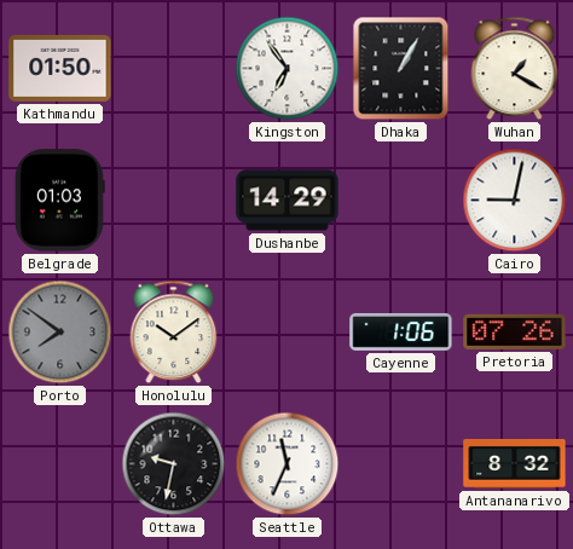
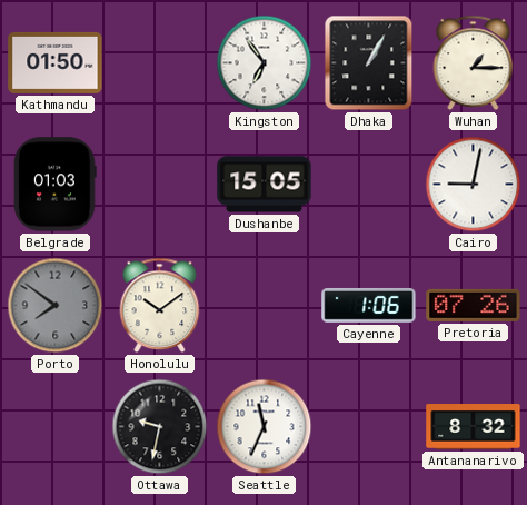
Wuhan: 1:20 -> 1:15 (474, 63)
Dushanbe: 14:29 -> 15:05 (265, 185)
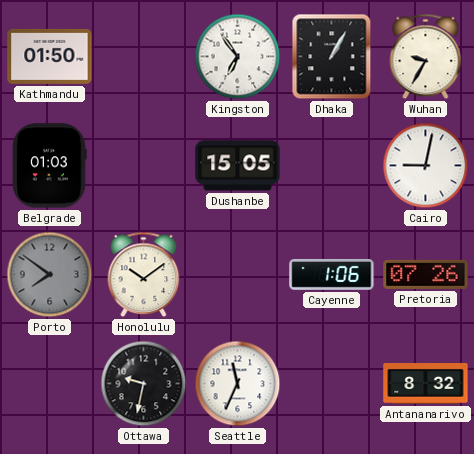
Wuhan: 1:15 -> 9:35 (426, 57)
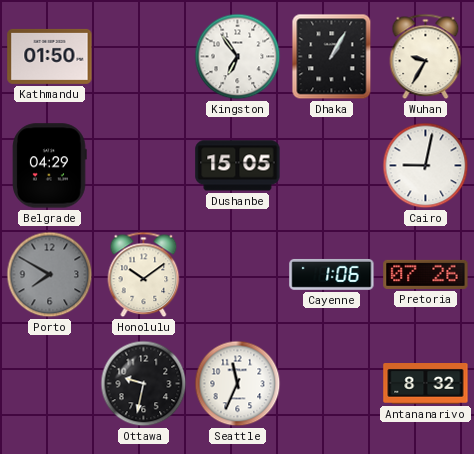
Belgrade: 01:03 -> 04:29 (50, 166)
Porto: 7:51 -> 7:50 (50, 275)
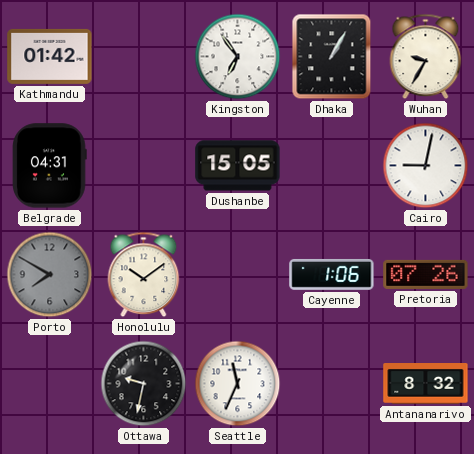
Kathmandu: 01:50 -> 01:42 (50, 56)
Belgrade: 04:29 -> 04:31 (50, 166)
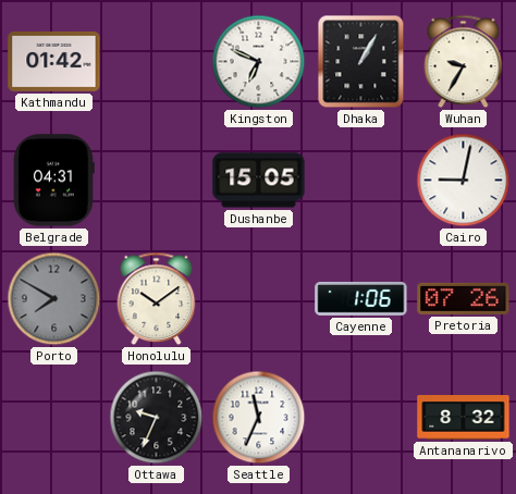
Kingston: 6:54 -> 6:49 (259, 62)
Ottawa: 9:32 -> 9:34 (157, 418)
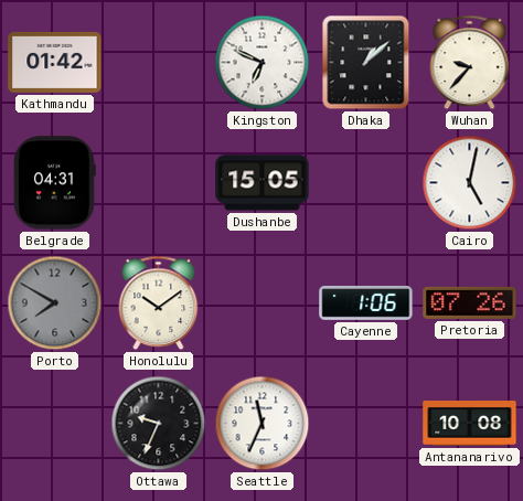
Dhaka: 1:05 -> 1:08 (366, 63)
Wuhan: 9:35 -> 9:37 (470, 63)
Cairo: 9:02 -> 5:02 (470, 183)
Antananarivo: 8:32 -> 10:08 (470, 424)
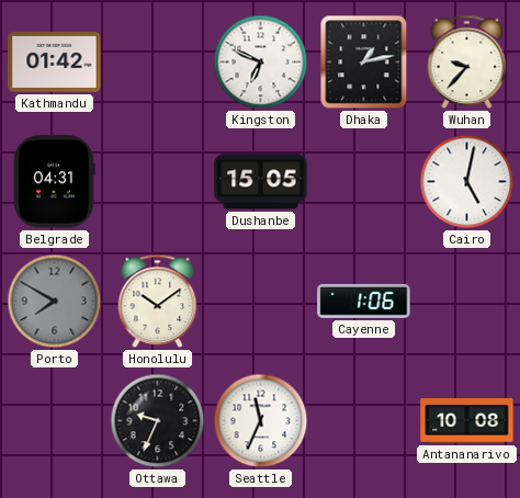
Dhaka: 1:08 -> 1:13 (364, 63)
Pretoria: 07:26 -> none (470, 302)
